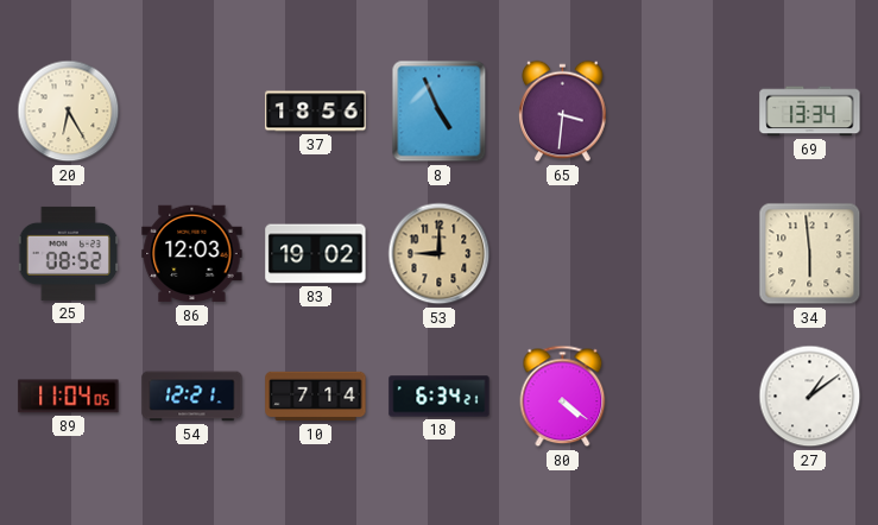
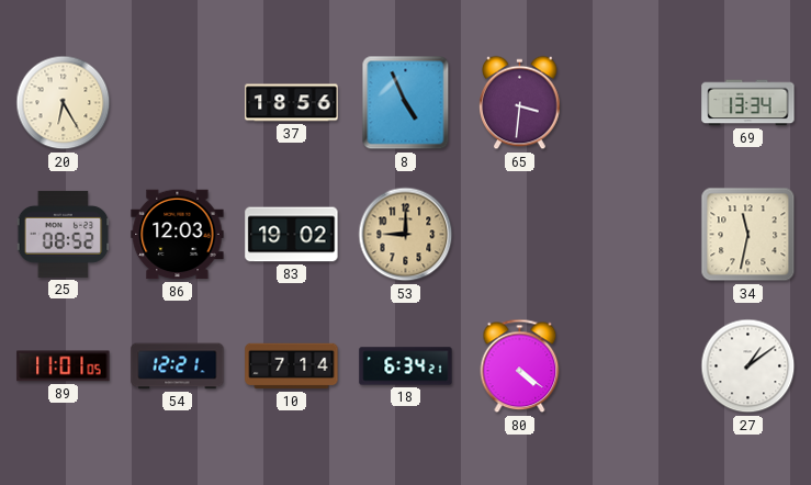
34: 5:59 -> 11:32 (748, 235)
89: 11:04 -> 11:01 (64, 366)
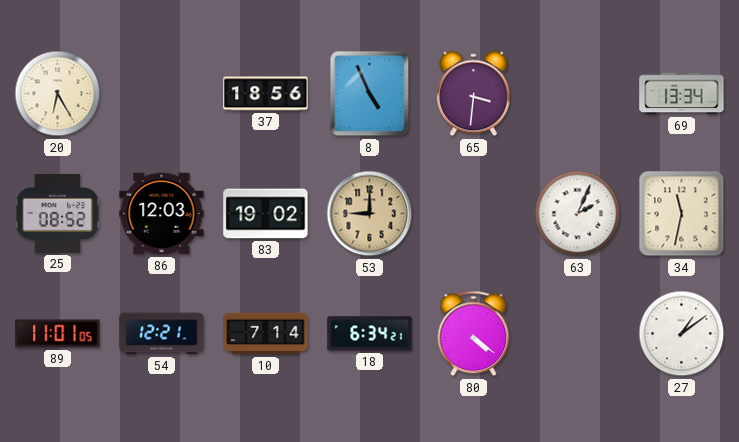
63: none -> 2:04 (578, 214)
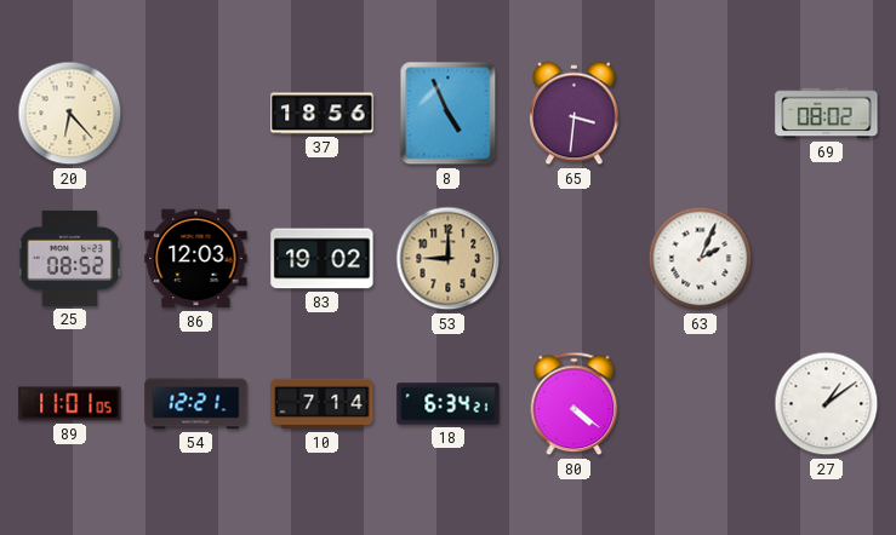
20: 6:25 -> 6:23 (70, 114)
69: 13:34 -> 08:02 (827, 114)
34: 11:32 -> none (682, 214)
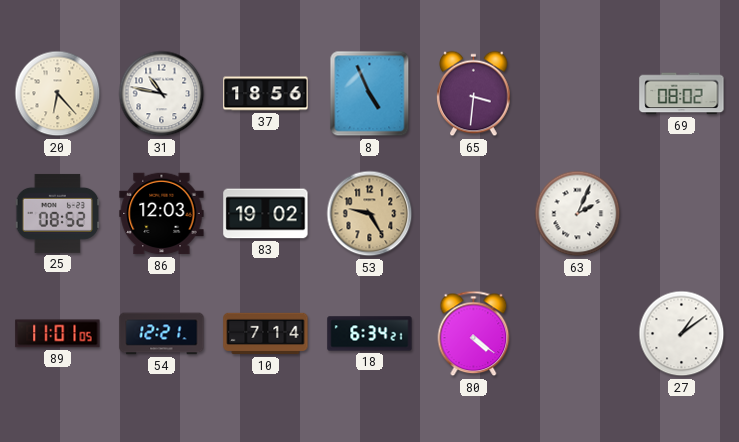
31: none -> 10:47 (162, 94)
53: 9:00 -> 9:25 (370, 214)
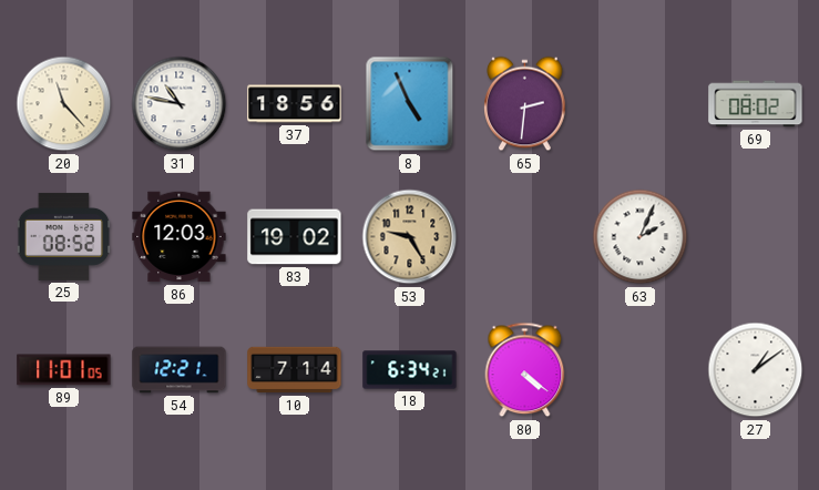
20: 6:23 -> 11:23 (64, 104)
65: 3:31 -> 2:31 (525, 104)
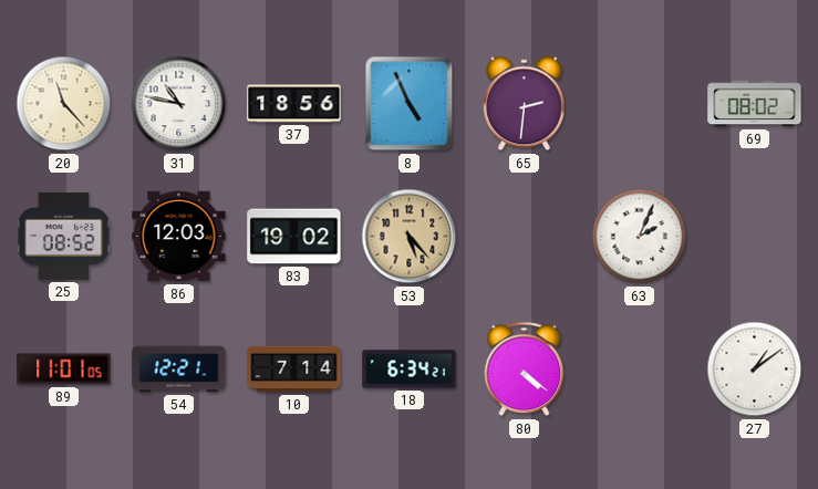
53: 9:25 -> 5:23 (410, 237)
